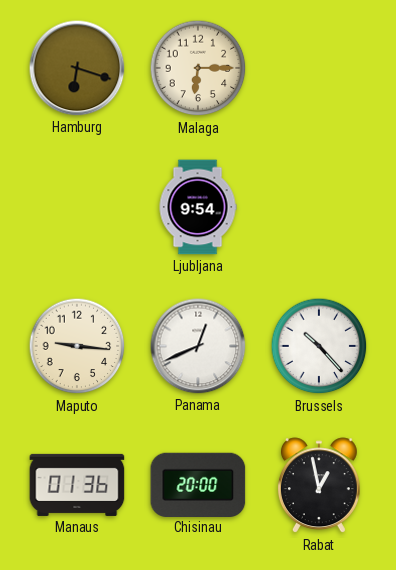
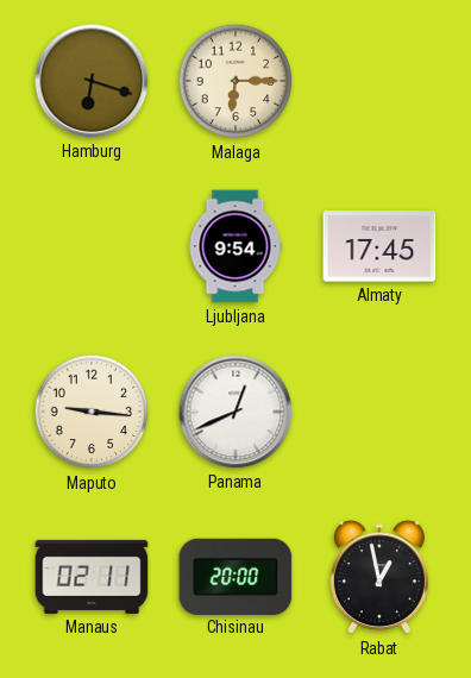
Almaty: none -> 17:45 (379, 246)
Brussels: 10:23 -> none (319, 346)
Manaus: 01:36 -> 02:11 (92, 577)
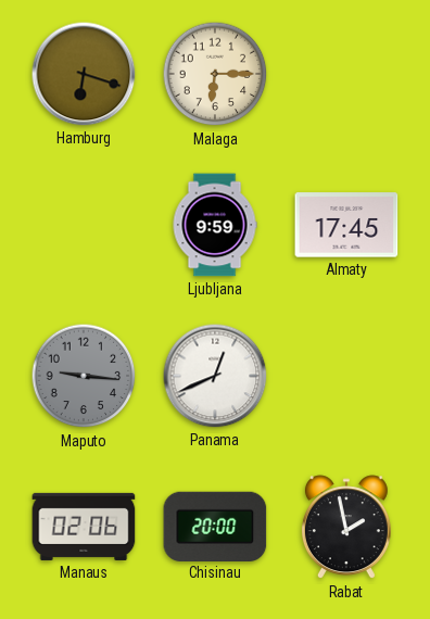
Ljubljana: 9:54 -> 9:59 (215, 225)
Maputo dial: cream -> grey (84, 376)
Manaus: 02:11 -> 02:06 (84, 527)
Rabat: 12:58 -> 1:58 (346, 528)
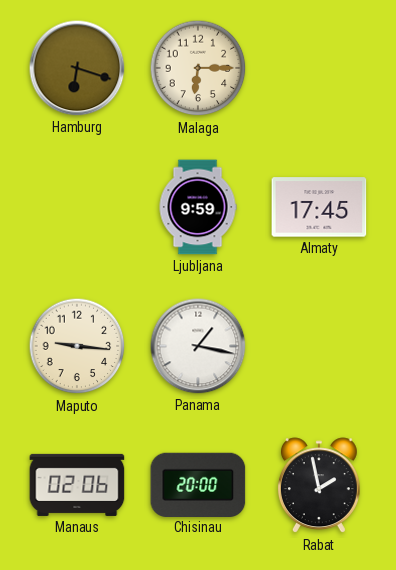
Maputo dial: grey -> cream (77, 346)
Panama: 12:41 -> 1:17 (198, 346)
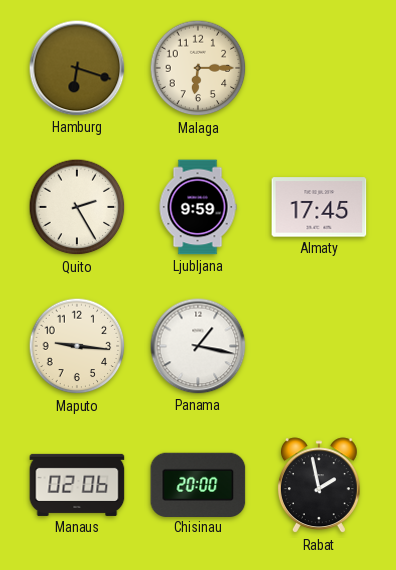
Quito: none -> 2:25 (77, 207)
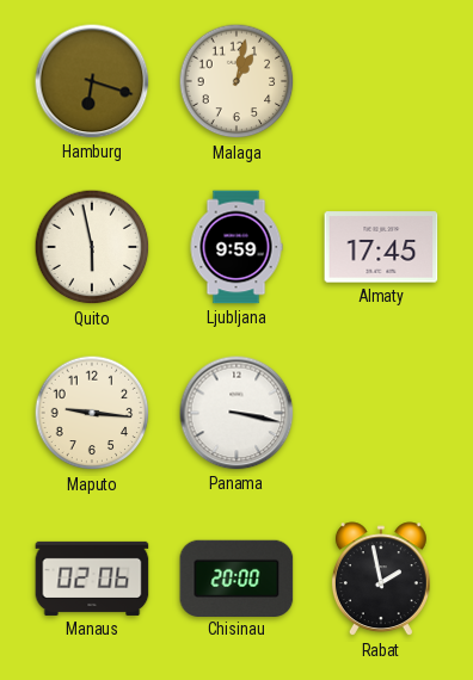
Malaga: 6:15 -> 1:02 (236, 81)
Quito: 2:25 -> 5:58 (92, 247)
Panama: 1:17 -> 3:17 (236, 413)
